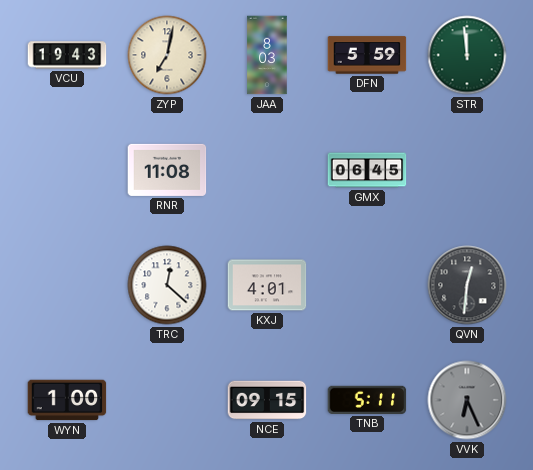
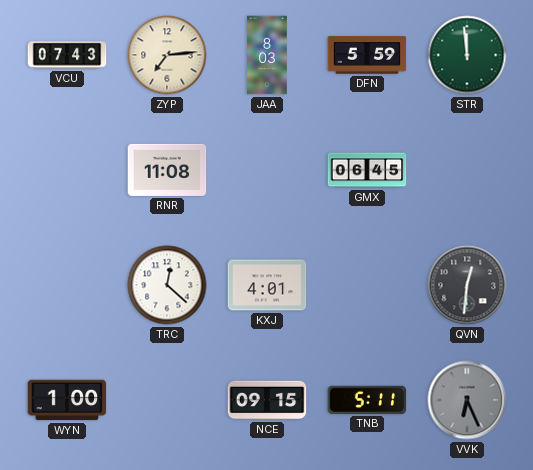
VCU: 19:43 -> 07:43 (67, 55)
ZYP: 7:02 -> 7:14 (167, 55)
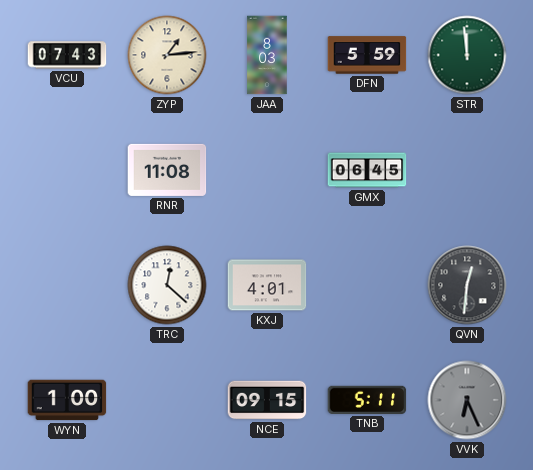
ZYP: 7:14 -> 1:14 (167, 55)
